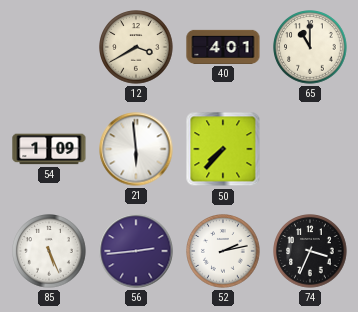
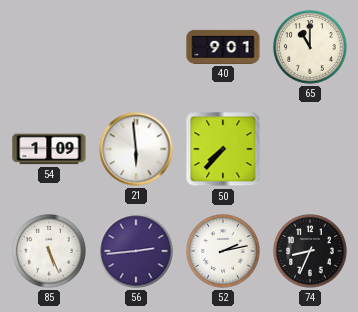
12: 3:40 -> none (136, 47)
40: 4:01 -> 9:01 (223, 47)
74: 3:34 -> 8:34 (310, 251)
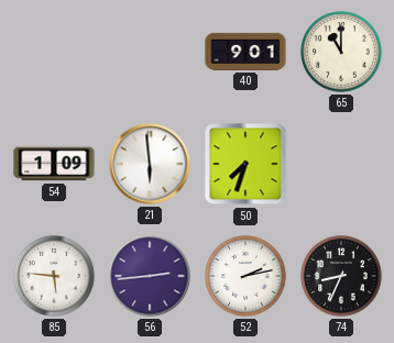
50: 7:37 -> 7:33 (245, 164)
85: 5:26 -> 5:46 (54, 276)
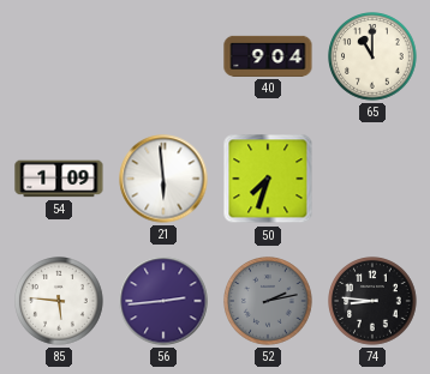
40: 9:01 -> 9:04 (268, 56)
52 dial: white -> grey (268, 301)
74: 8:34 -> 8:46 (372, 301)
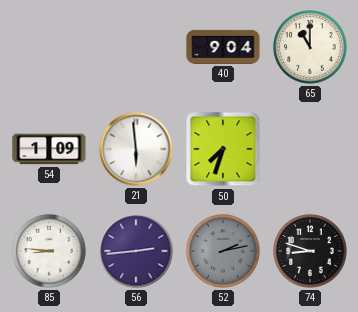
85: 5:46 -> 8:46 (49, 251)
74: 8:46 -> 8:48 (310, 251)
